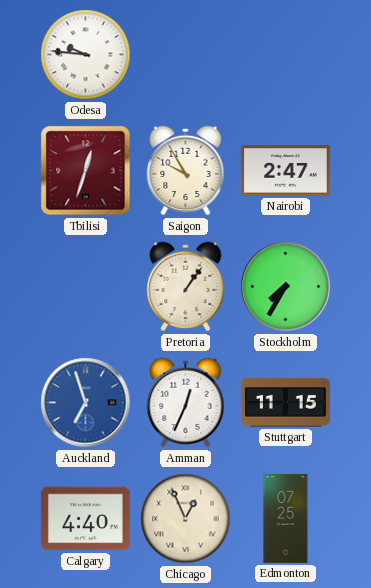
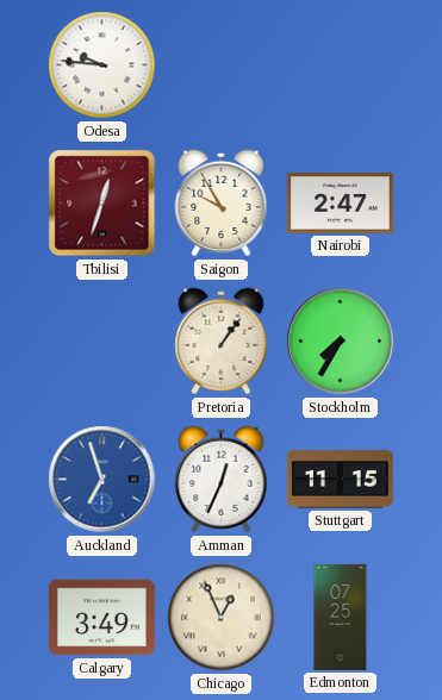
Calgary: 4:40 -> 3:49 (101, 618)
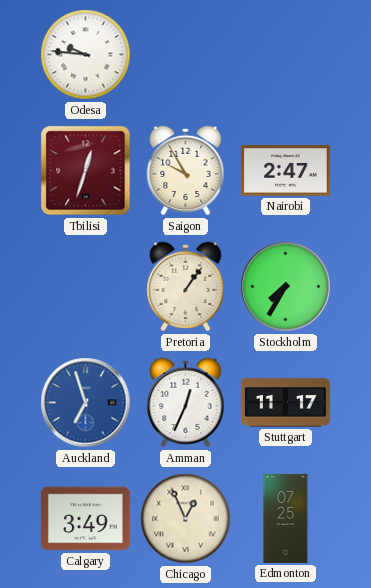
Stuttgart: 11:15 -> 11:17 (285, 403)
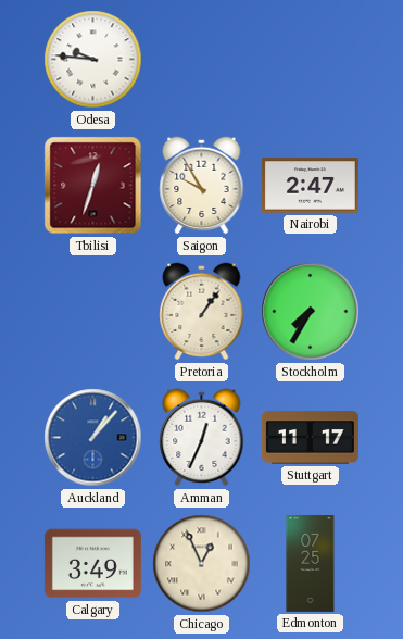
Auckland: 6:57 -> 1:07 (93, 438)
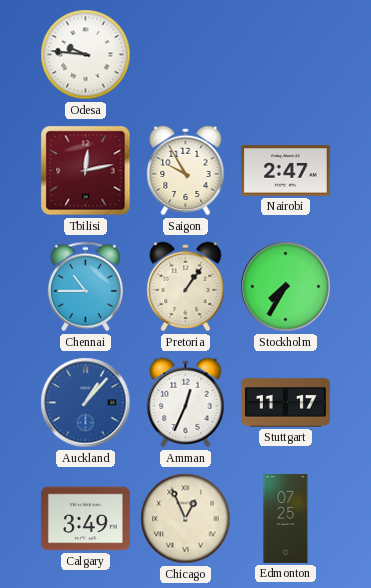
Tbilisi: 12:33 -> 12:13 (86, 171)
Chennai: none -> 10:45 (85, 287)
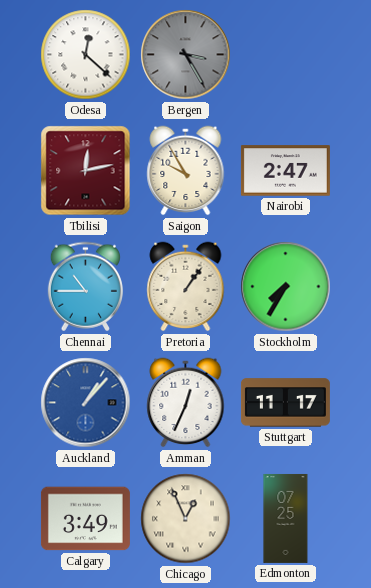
Odesa: 9:46 -> 12:22 (86, 55)
Bergen: none -> 3:25 (186, 55)
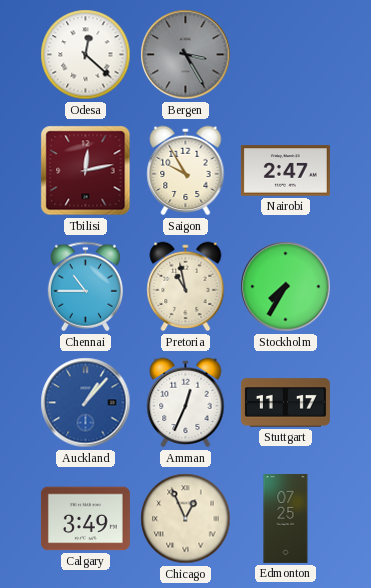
Pretoria: 1:06 -> 10:58 (186, 287)
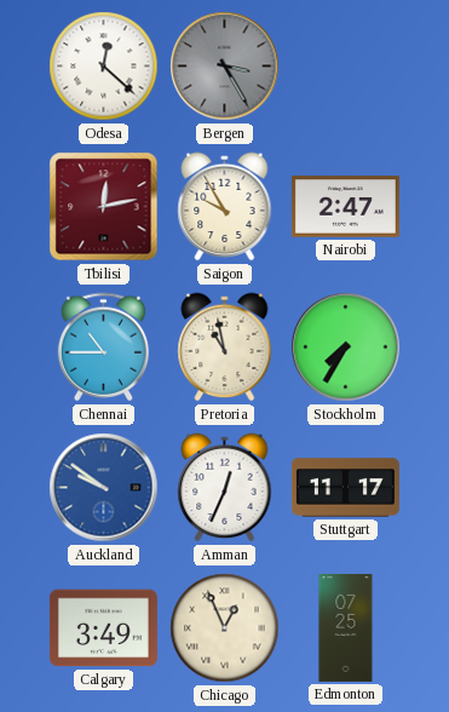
Auckland: 1:07 -> 9:51 (104, 488)
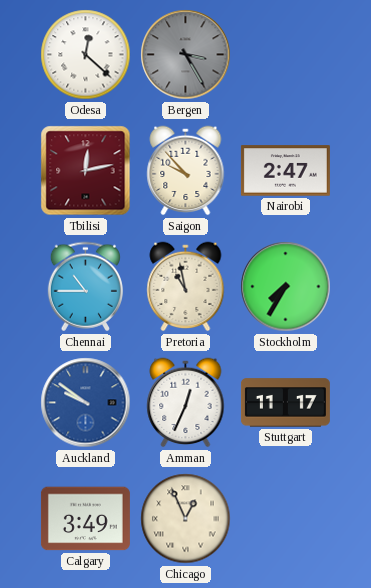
Saigon: 9:55 -> 9:53 (186, 171)
Edmonton: 07:25 -> none (346, 627)
